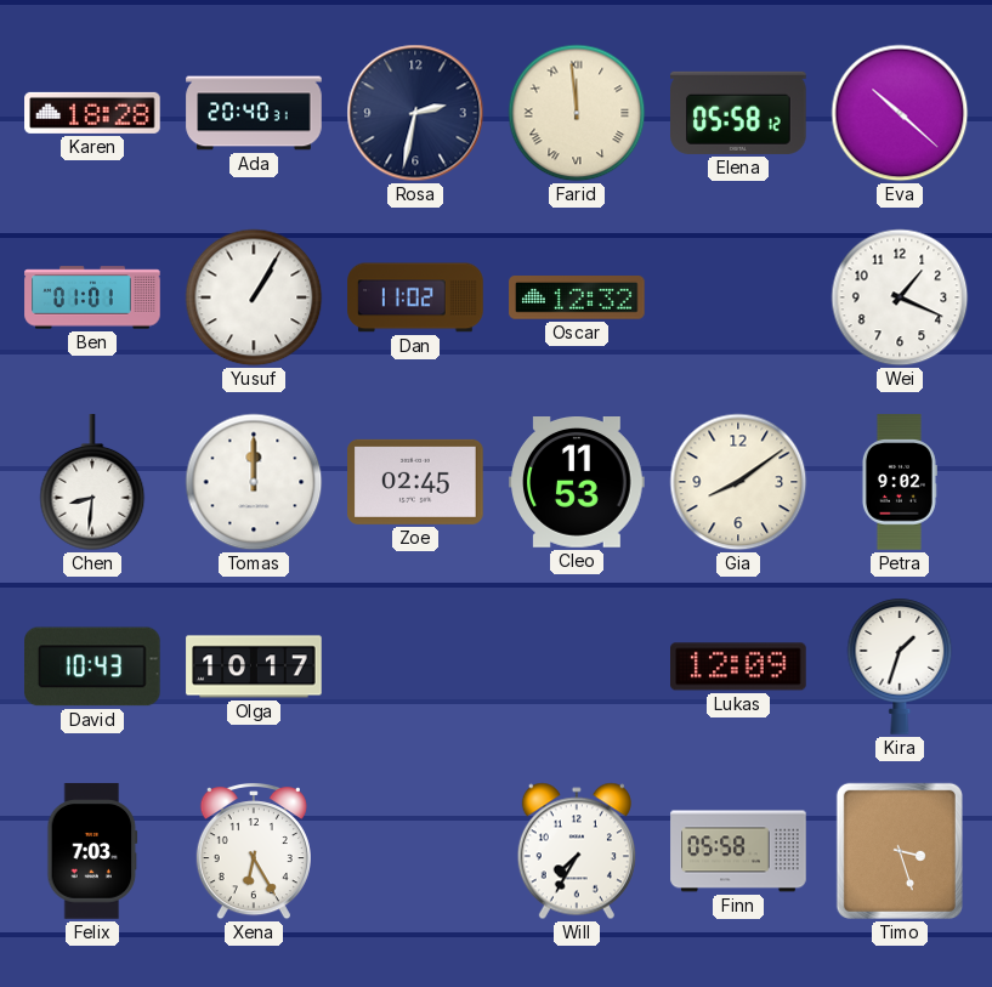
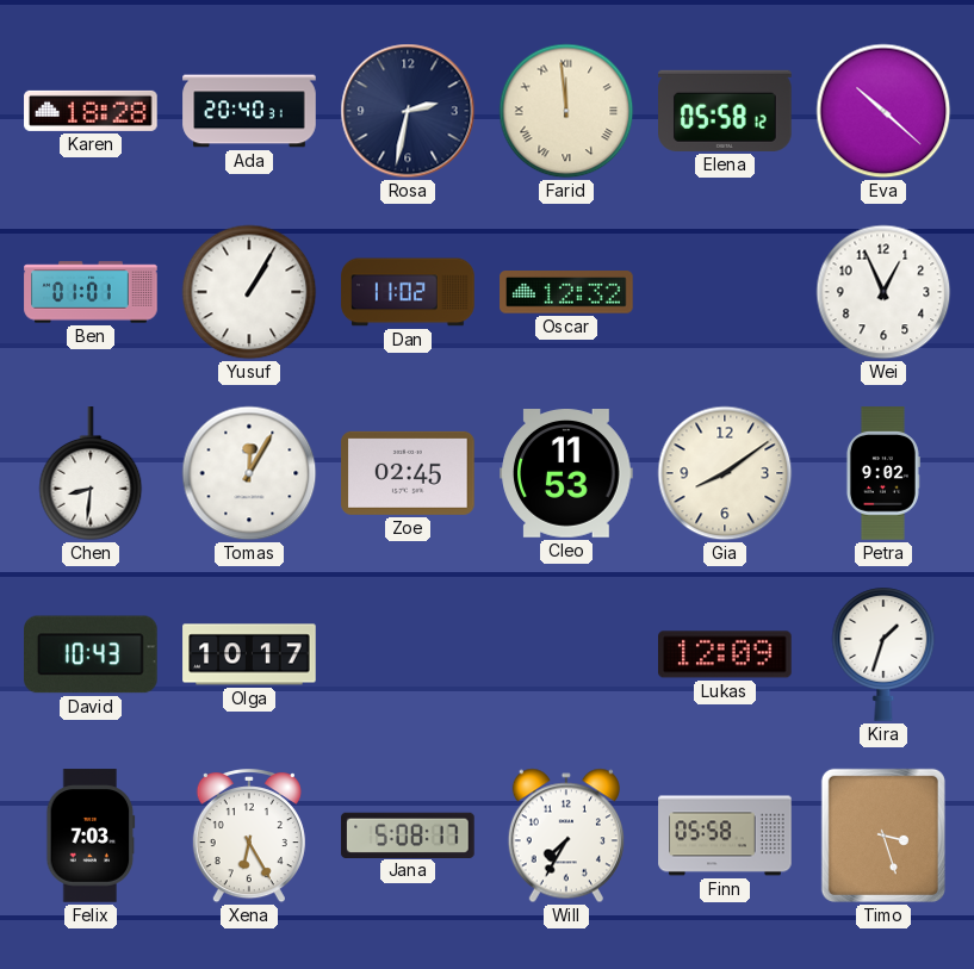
Wei: 1:19 -> 12:56 (883, 292)
Tomas: 12:00 -> 12:05 (249, 473)
Jana: none -> 5:08 (408, 834)
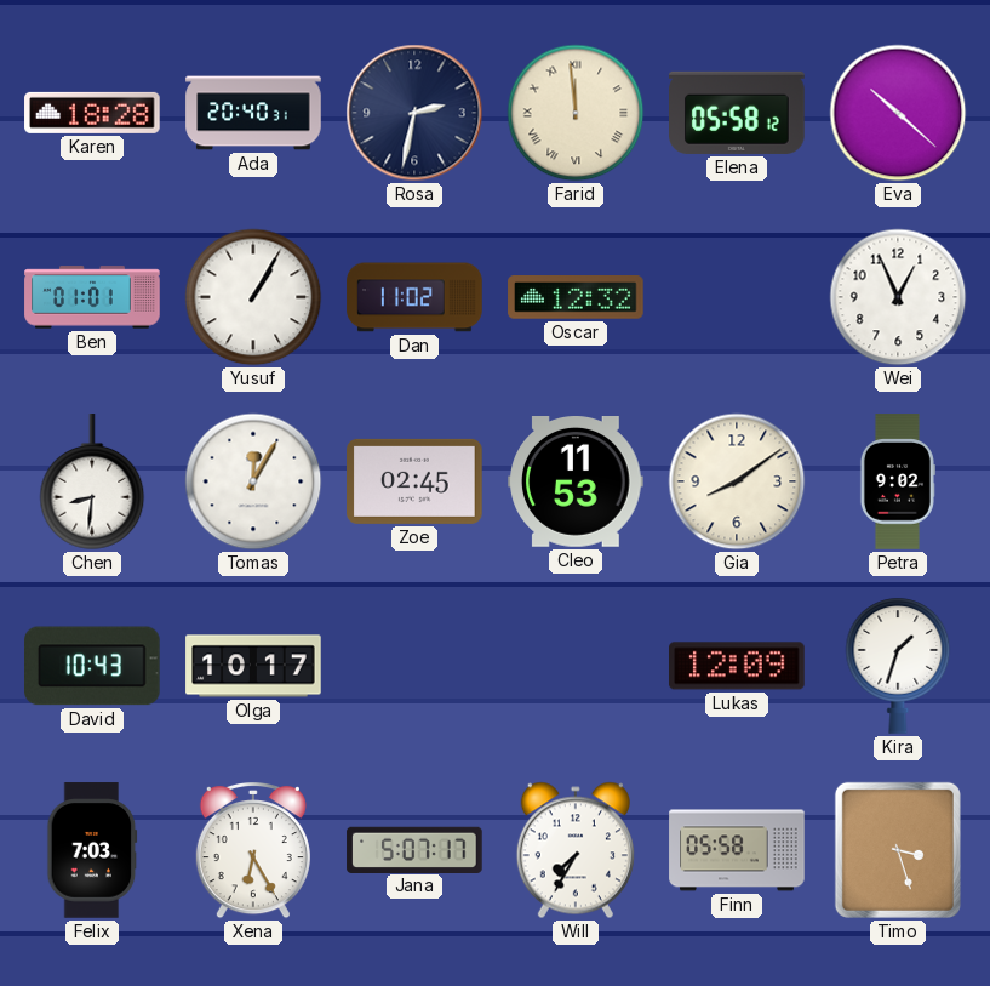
Jana: 5:08 -> 5:07 (414, 849)
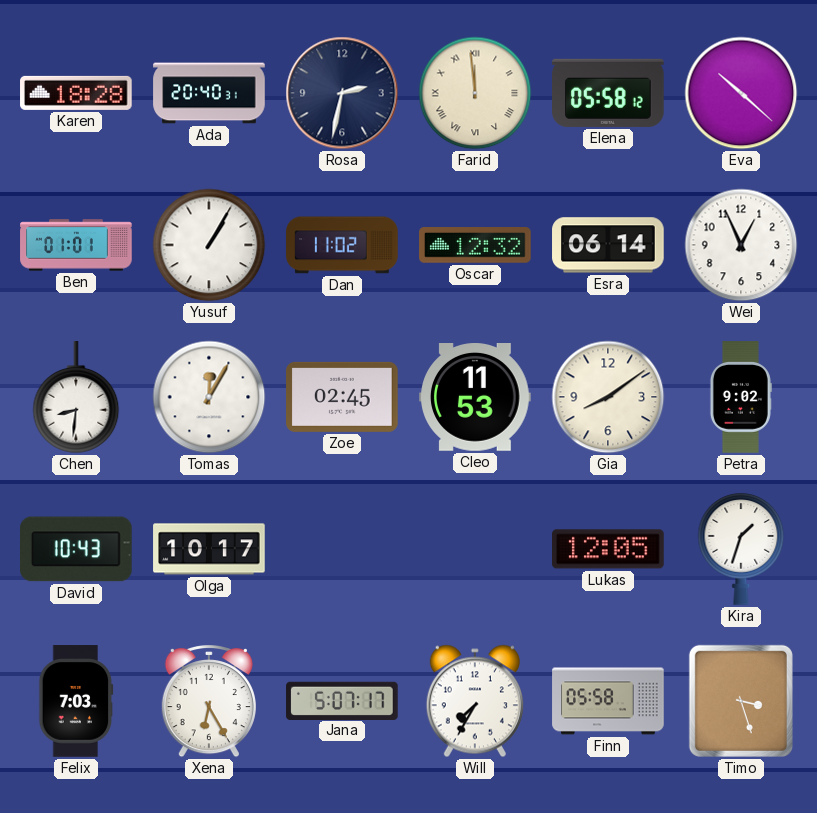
Esra: none -> 06:14 (608, 245)
Lukas: 12:09 -> 12:05 (608, 549)
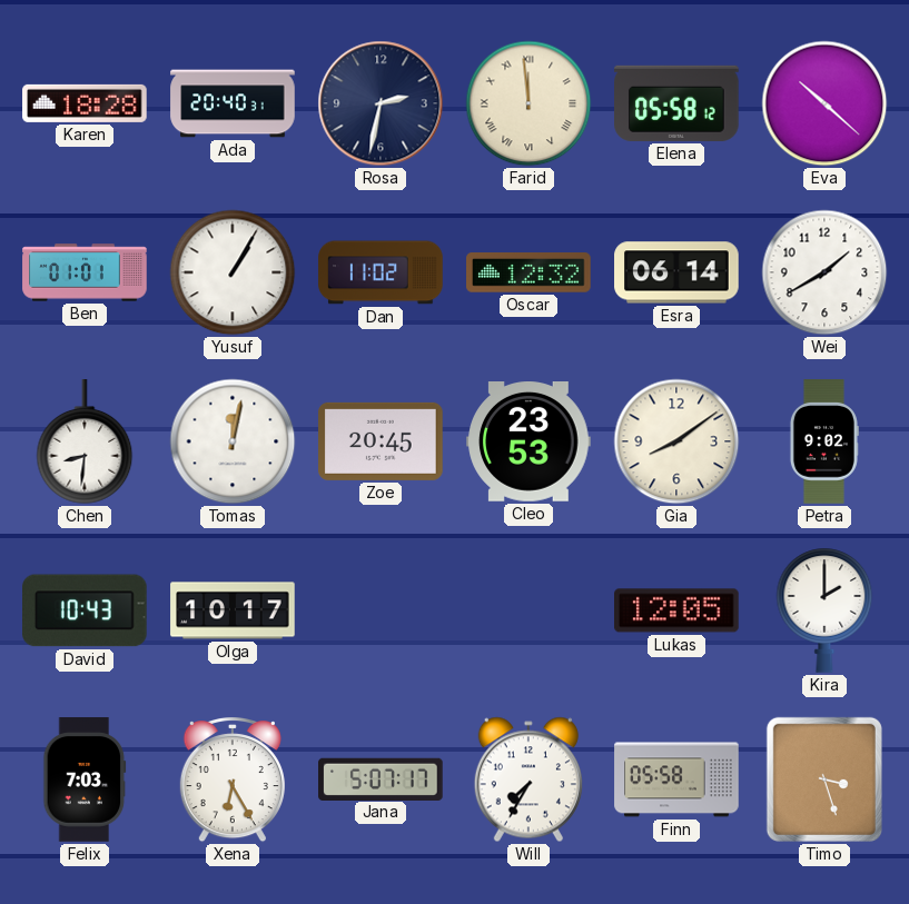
Wei: 12:56 -> 1:40 (824, 272)
Tomas: 12:05 -> 12:02 (233, 441)
Zoe: 02:45 -> 20:45 (381, 441)
Cleo: 11:53 -> 23:53 (528, 443)
Kira: 1:33 -> 2:00 (824, 610)
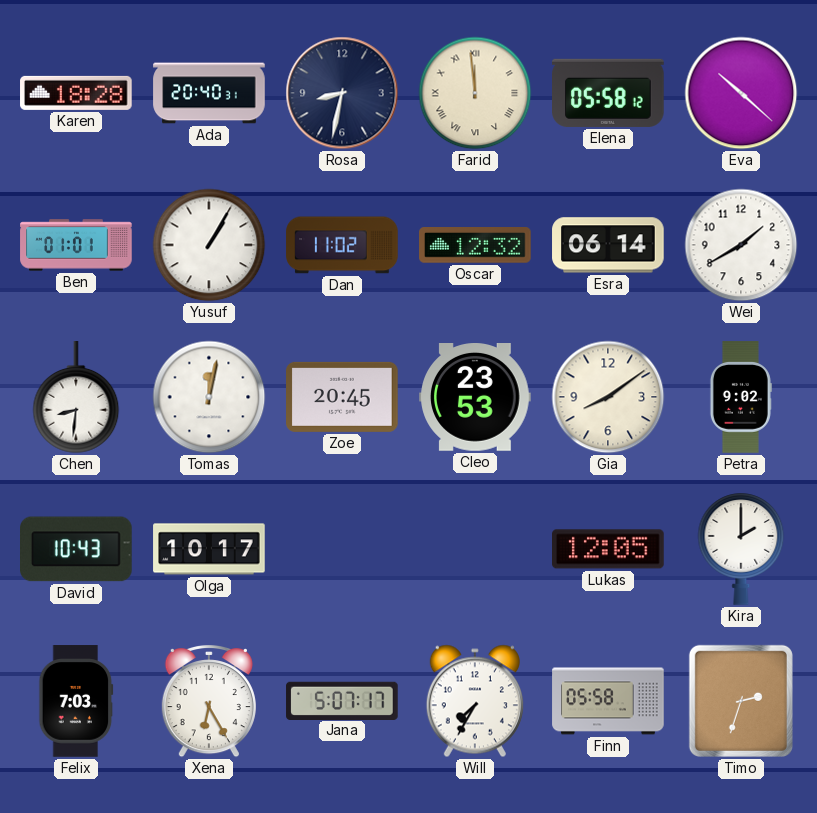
Rosa: 2:32 -> 8:32 (342, 93)
Timo: 3:27 -> 2:33 (741, 701)
